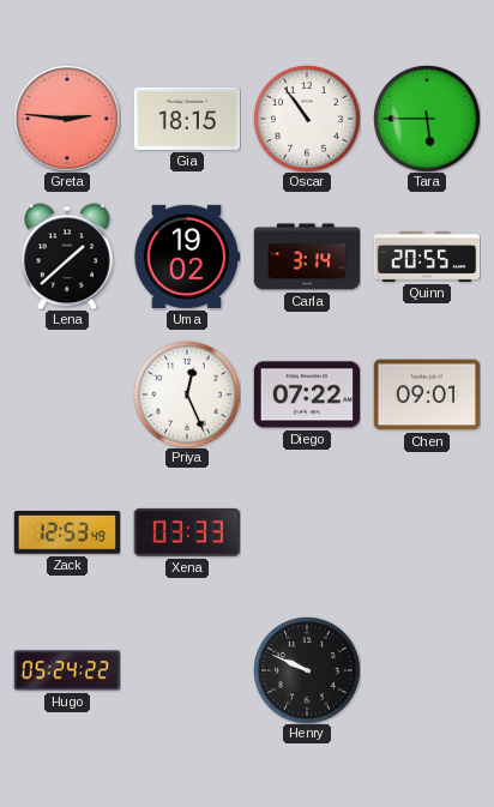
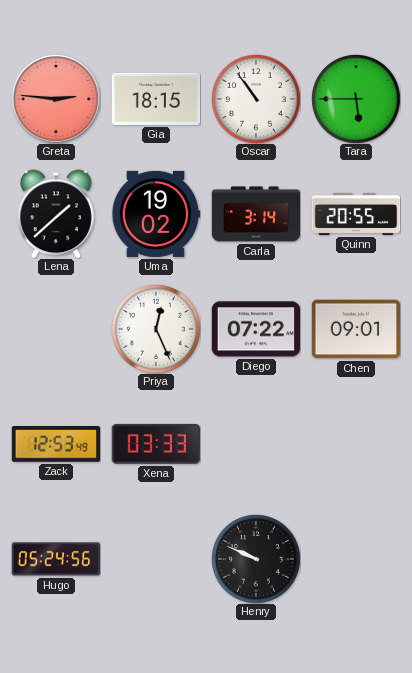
Hugo: 05:24:22 -> 05:24:56 (55, 559)
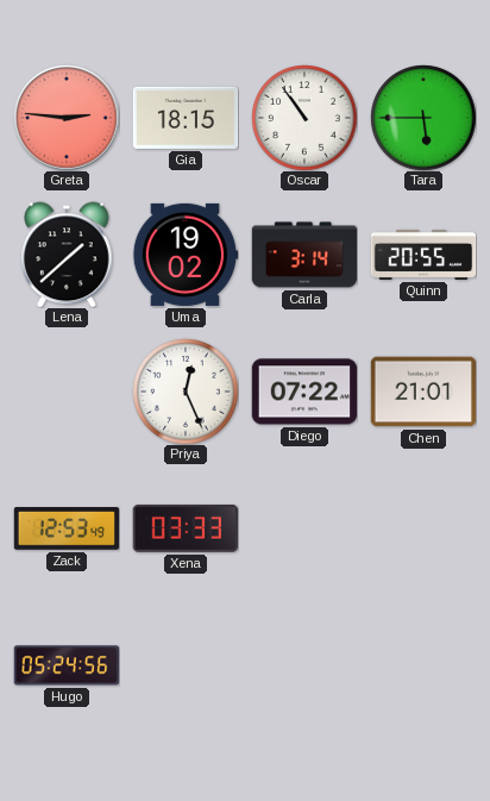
Chen: 09:01 -> 21:01 (423, 392)
Henry: 9:49 -> none (256, 559)
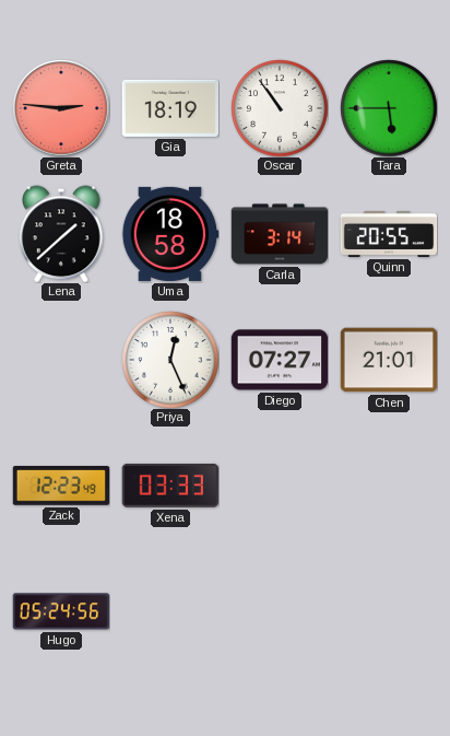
Gia: 18:15 -> 18:19 (170, 108)
Uma: 19:02 -> 18:58 (170, 234)
Diego: 07:22 -> 07:27 (280, 360)
Zack: 12:53 -> 12:23 (61, 487)
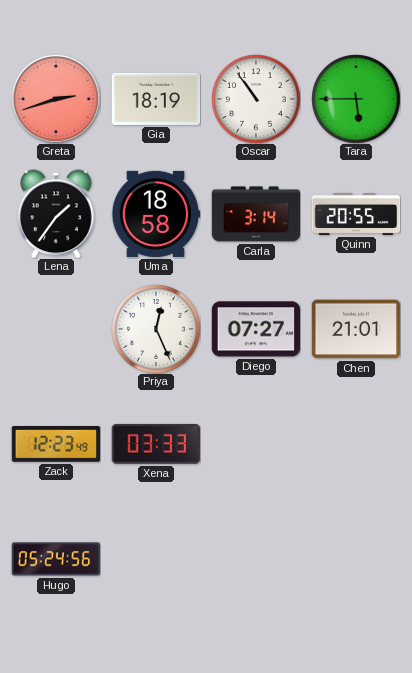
Greta: 2:46 -> 2:42 (56, 99)
Lena: 1:38 -> 1:36 (56, 214)
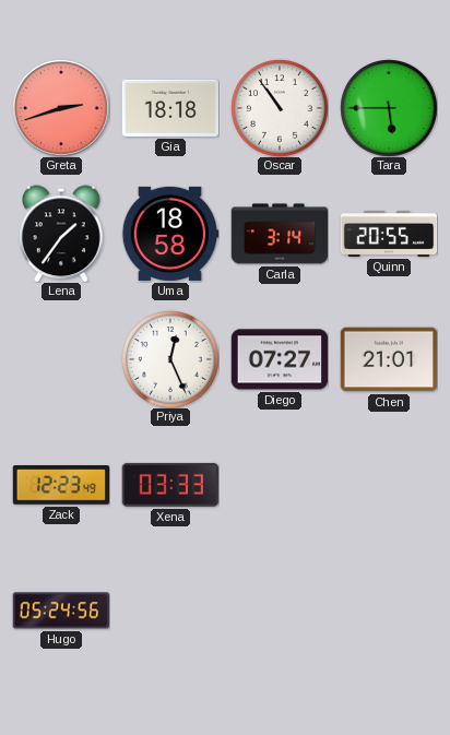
Gia: 18:19 -> 18:18 (170, 108)
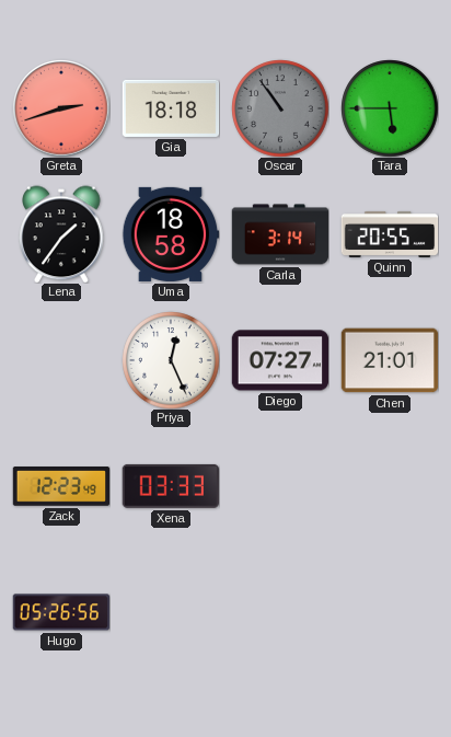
Oscar dial: white -> grey (280, 108)
Hugo: 05:24 -> 05:26 (60, 612)
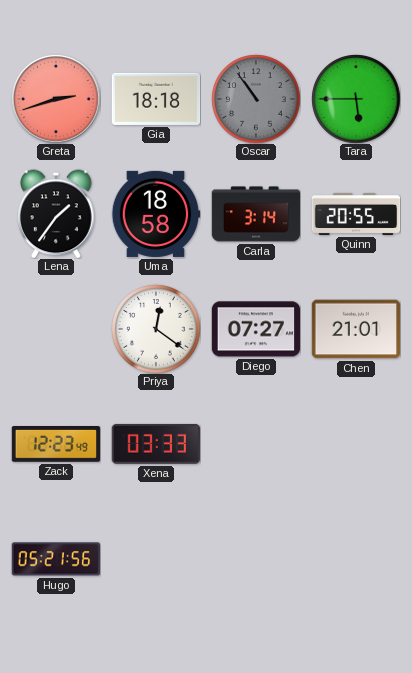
Priya: 12:26 -> 12:21 (156, 329)
Hugo: 05:26 -> 05:21 (55, 559)
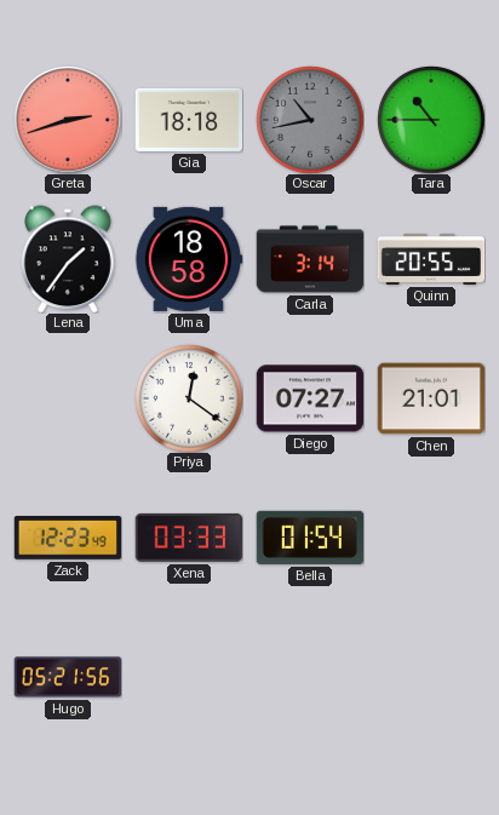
Oscar: 10:54 -> 10:43 (310, 120)
Tara: 5:45 -> 10:45 (431, 120)
Bella: none -> 01:54 (309, 538)
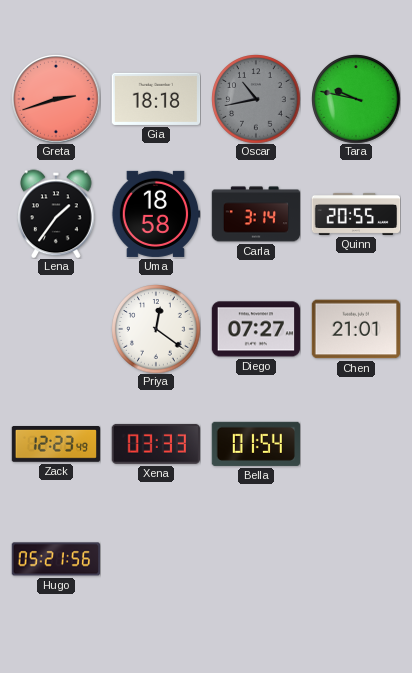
Tara: 10:45 -> 9:47 (356, 99)
